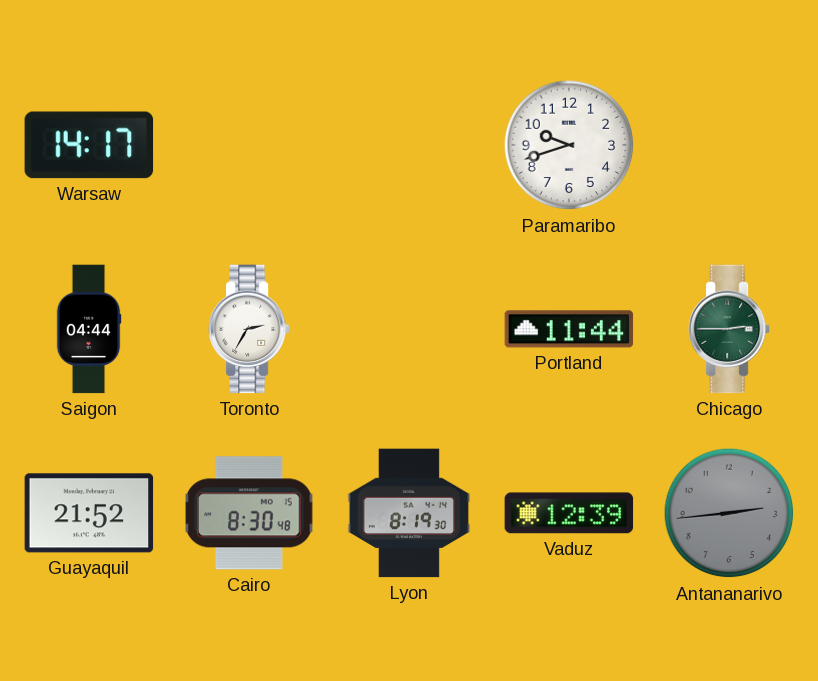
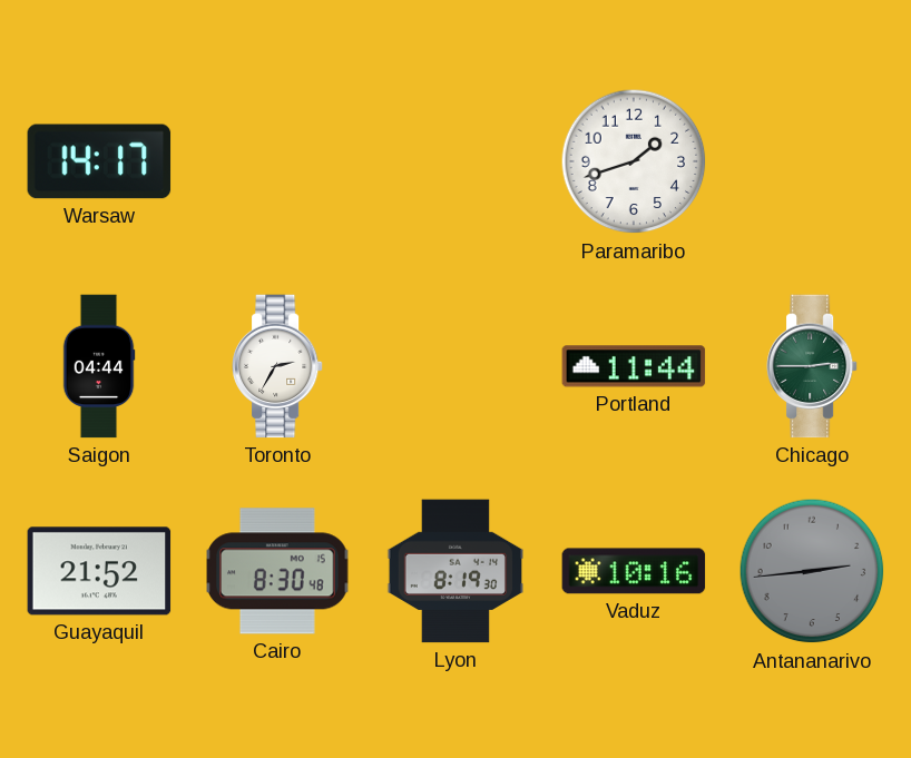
Paramaribo: 9:42 -> 1:42 (634, 161)
Vaduz: 12:39 -> 10:16 (634, 571)
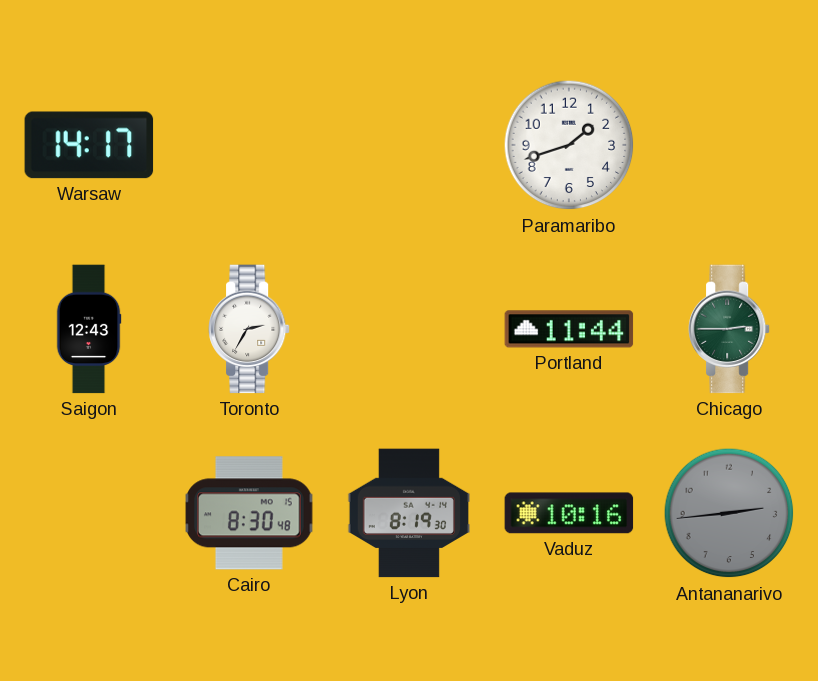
Saigon: 04:44 -> 12:43 (89, 329)
Guayaquil: 21:52 -> none (99, 571)
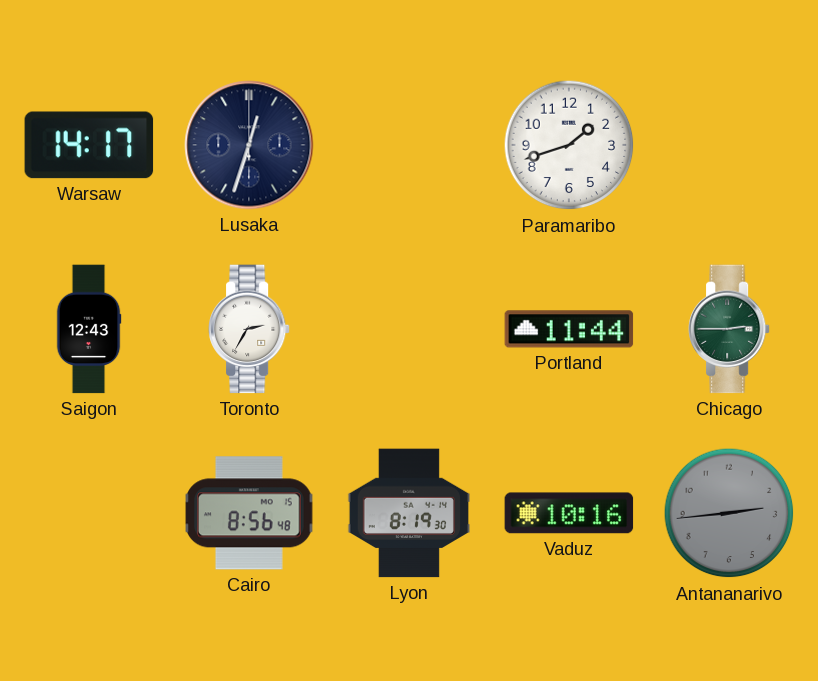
Lusaka: none -> 12:33 (249, 145)
Cairo: 8:30 -> 8:56 (249, 513)
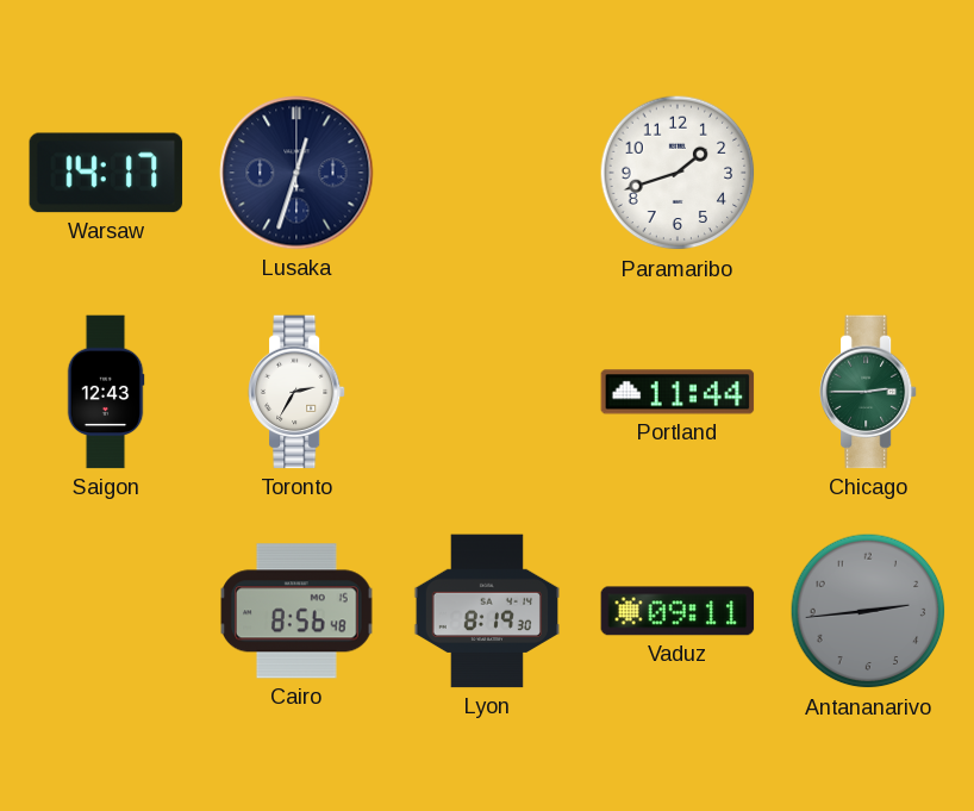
Vaduz: 10:16 -> 09:11 (678, 611)
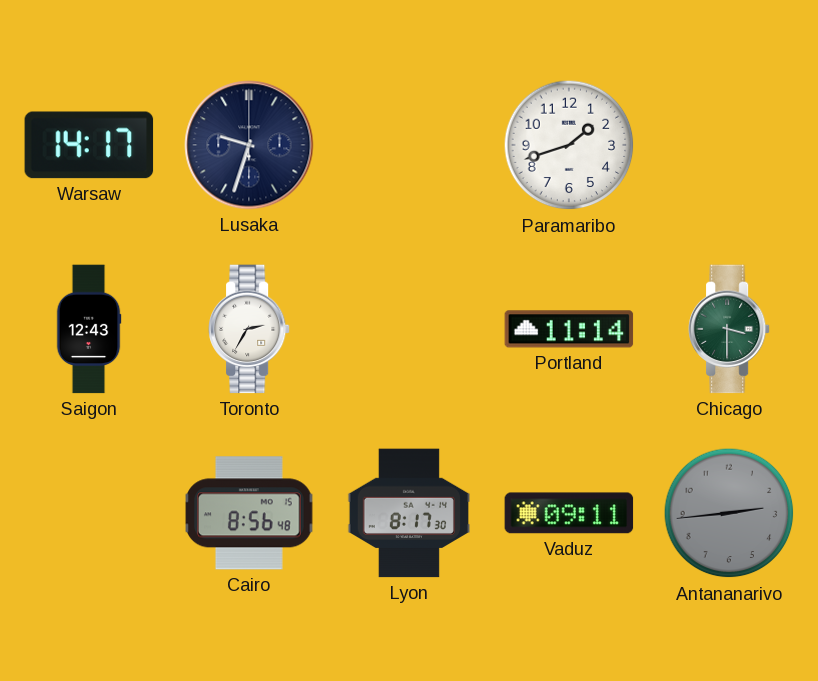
Lusaka: 12:33 -> 9:33 (249, 145)
Portland: 11:44 -> 11:14 (569, 329)
Chicago: 2:45 -> 3:30 (729, 329)
Lyon: 8:19 -> 8:17 (409, 513)
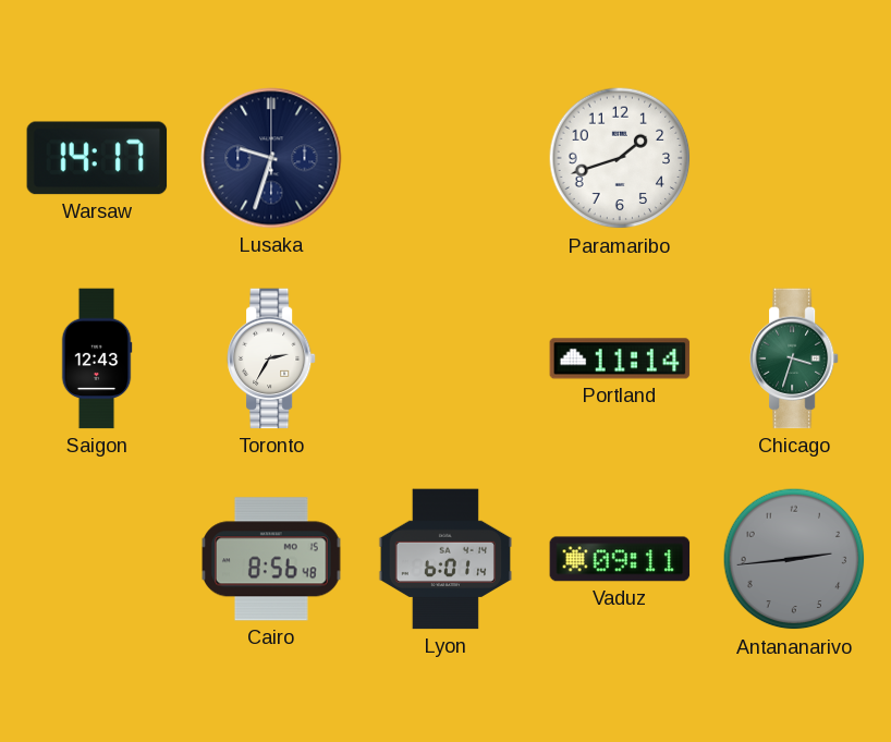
Chicago: 3:30 -> 3:33 (794, 358)
Lyon: 8:17 -> 6:01 (446, 559)
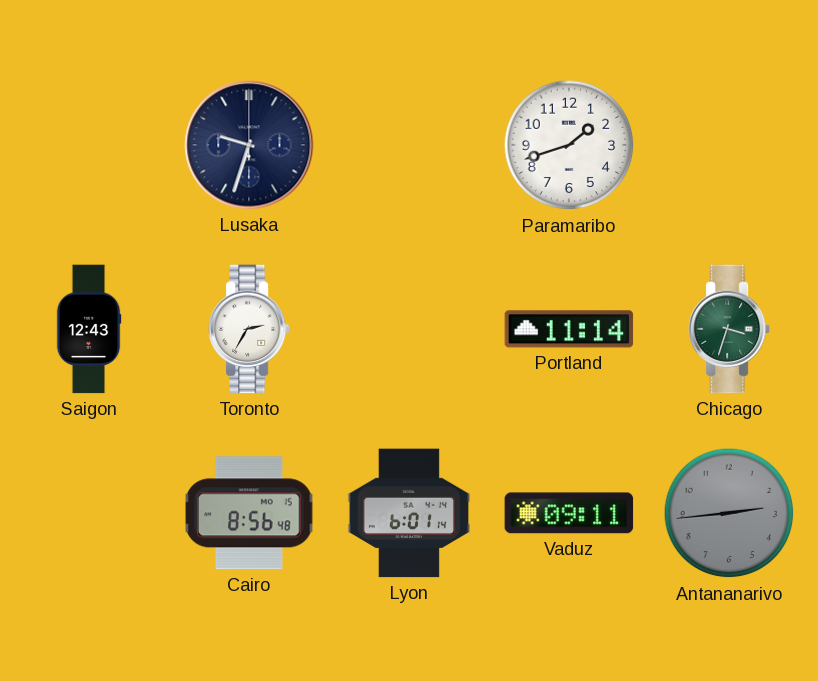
Warsaw: 14:17 -> none (97, 158)
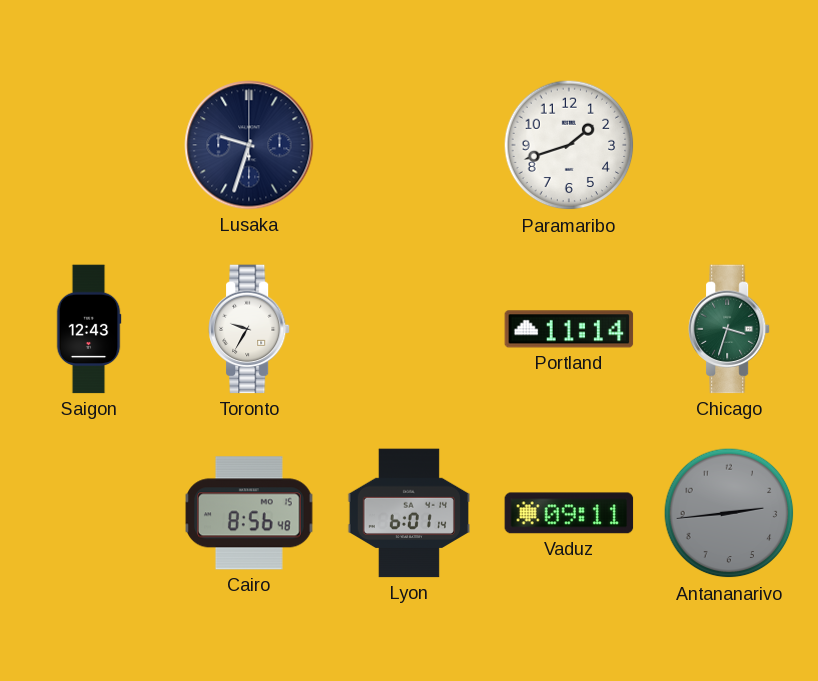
Toronto: 2:35 -> 9:35 (249, 329)
